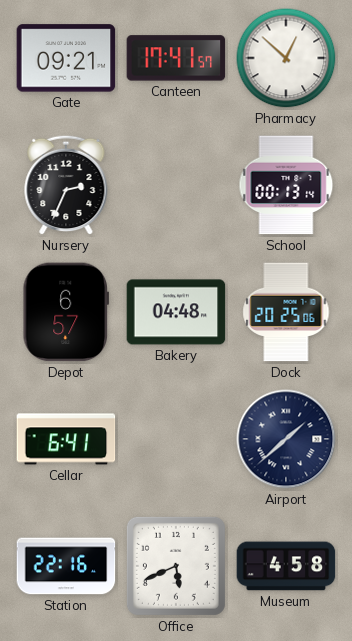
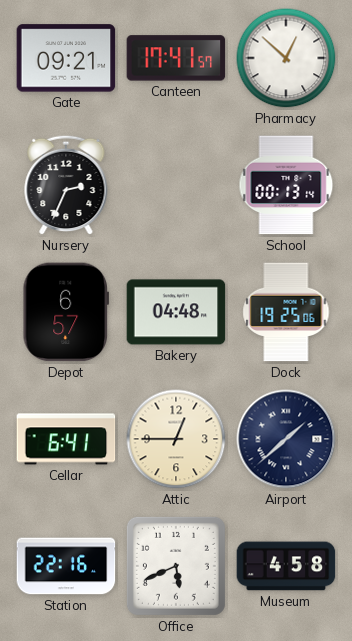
Dock: 20:25 -> 19:25 (286, 312)
Attic: none -> 12:45 (176, 439)
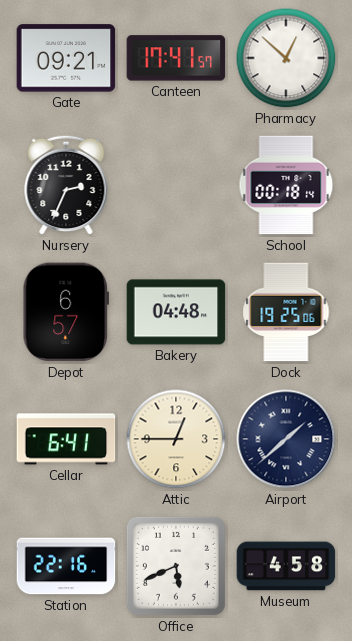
School: 00:13 -> 00:18 (286, 185)
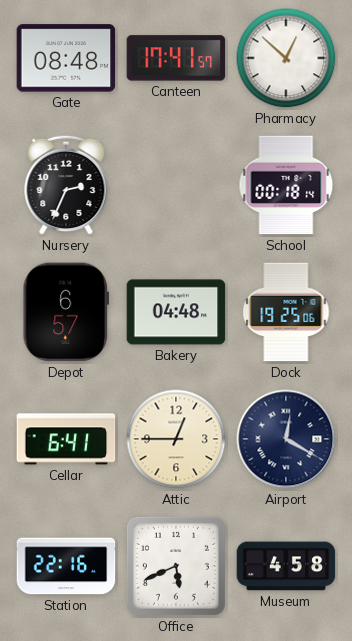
Gate: 09:21 -> 08:48 (66, 58)
Airport: 1:38 -> 12:20 (286, 439)
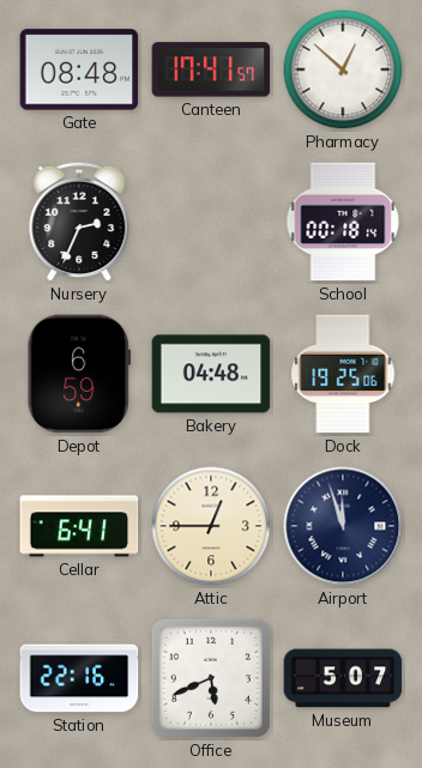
Depot: 6:57 -> 6:59 (78, 374)
Airport: 12:20 -> 11:57 (343, 526)
Museum: 4:58 -> 5:07 (343, 678)
